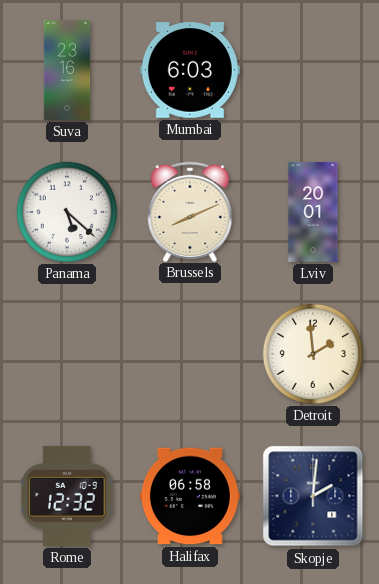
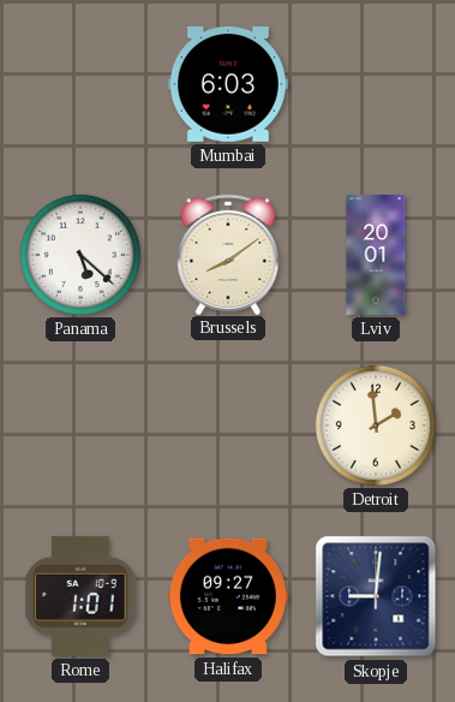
Suva: 23:16 -> none (67, 70)
Brussels: 8:11 -> 8:09 (228, 254)
Rome: 12:32 -> 1:01 (80, 596)
Halifax: 06:58 -> 09:27 (228, 596)
Skopje: 2:01 -> 9:01 (376, 596)
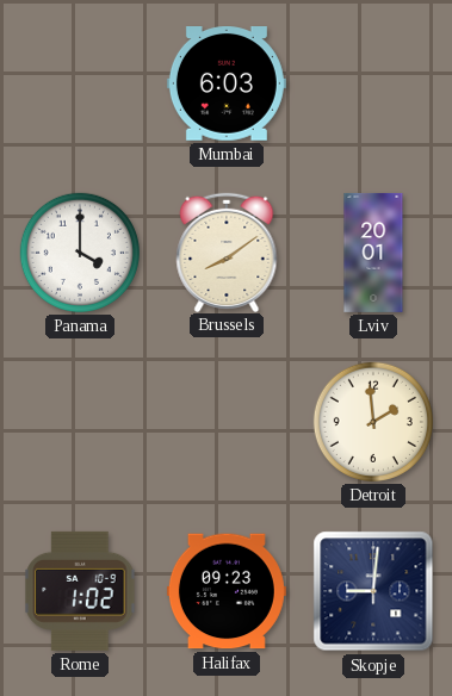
Panama: 5:22 -> 4:00 (80, 253)
Rome: 1:01 -> 1:02 (80, 591)
Halifax: 09:27 -> 09:23 (227, 591)
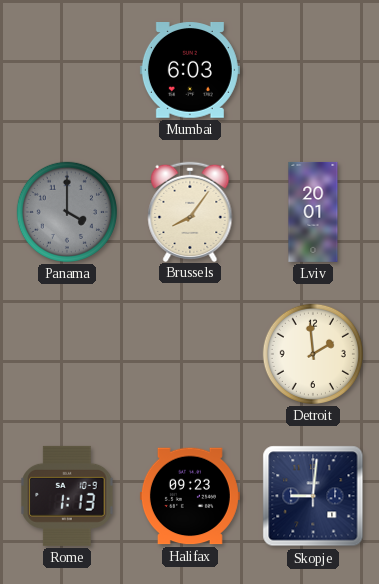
Panama dial: white -> grey (67, 212)
Brussels: 8:09 -> 8:06 (190, 211)
Rome: 1:02 -> 1:13 (67, 496)
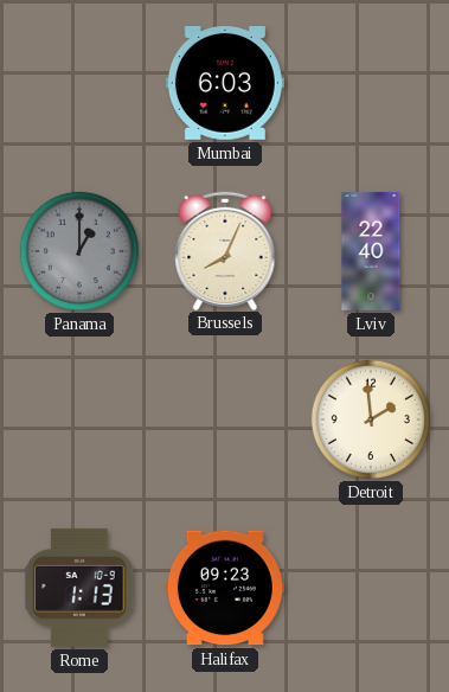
Panama: 4:00 -> 1:00 (79, 251)
Brussels: 8:06 -> 8:04 (225, 250)
Lviv: 20:01 -> 22:40 (371, 251)
Skopje: 9:01 -> none (313, 496)
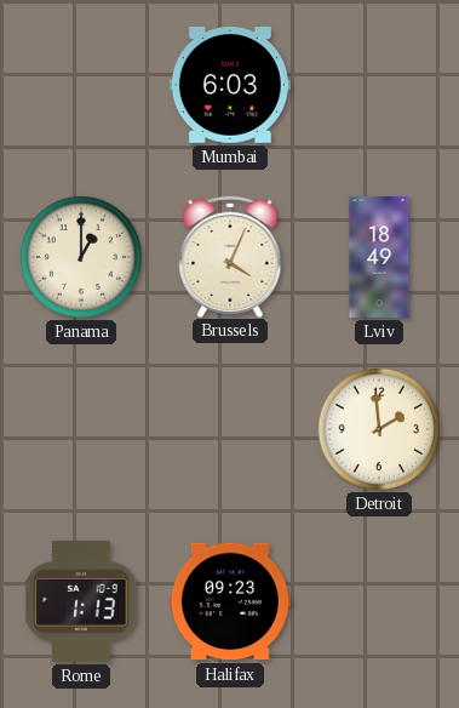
Panama dial: grey -> cream (81, 257)
Brussels: 8:04 -> 4:04 (230, 256)
Lviv: 22:40 -> 18:49 (379, 257)
